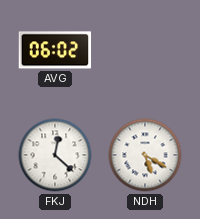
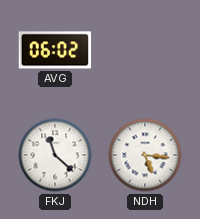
FKJ: 12:22 -> 11:22 (55, 155)
NDH: 5:20 -> 5:16 (145, 155)
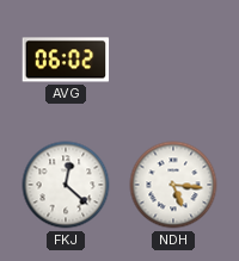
FKJ: 11:22 -> 12:22 (66, 185)
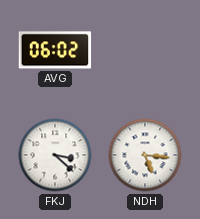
FKJ: 12:22 -> 3:22 (55, 155)
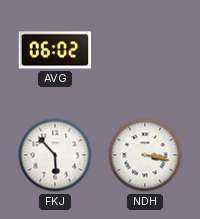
FKJ: 3:22 -> 5:53 (55, 155)
NDH: 5:16 -> 3:17 (145, 155)
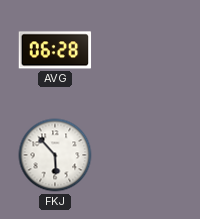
AVG: 06:02 -> 06:28 (55, 50)
NDH: 3:17 -> none (145, 155)
